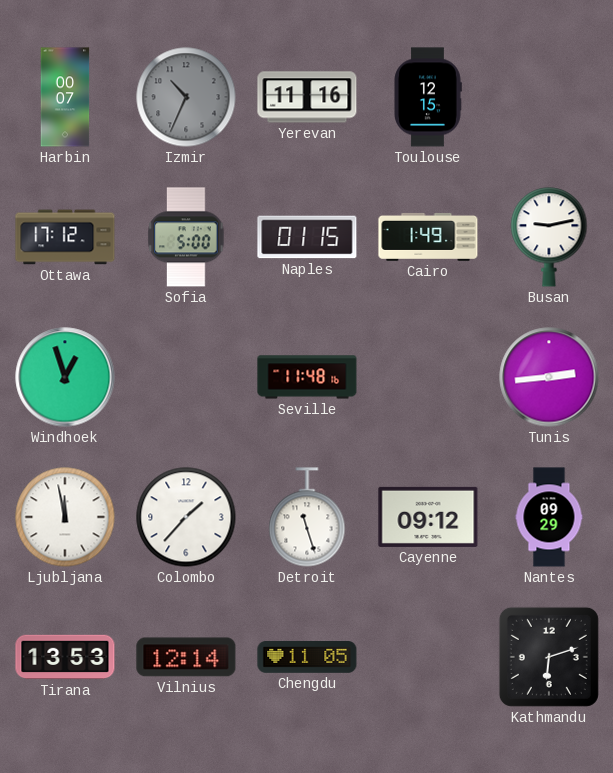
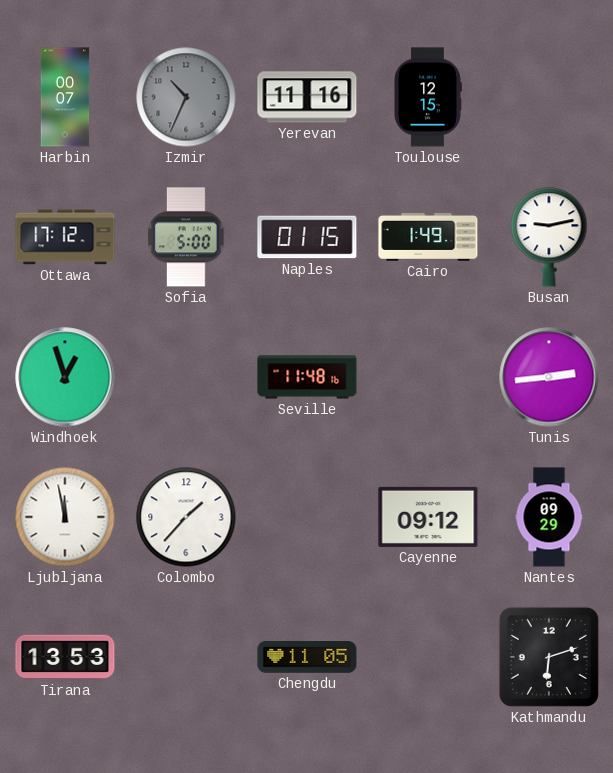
Detroit: 11:27 -> none (307, 517)
Vilnius: 12:14 -> none (186, 657)
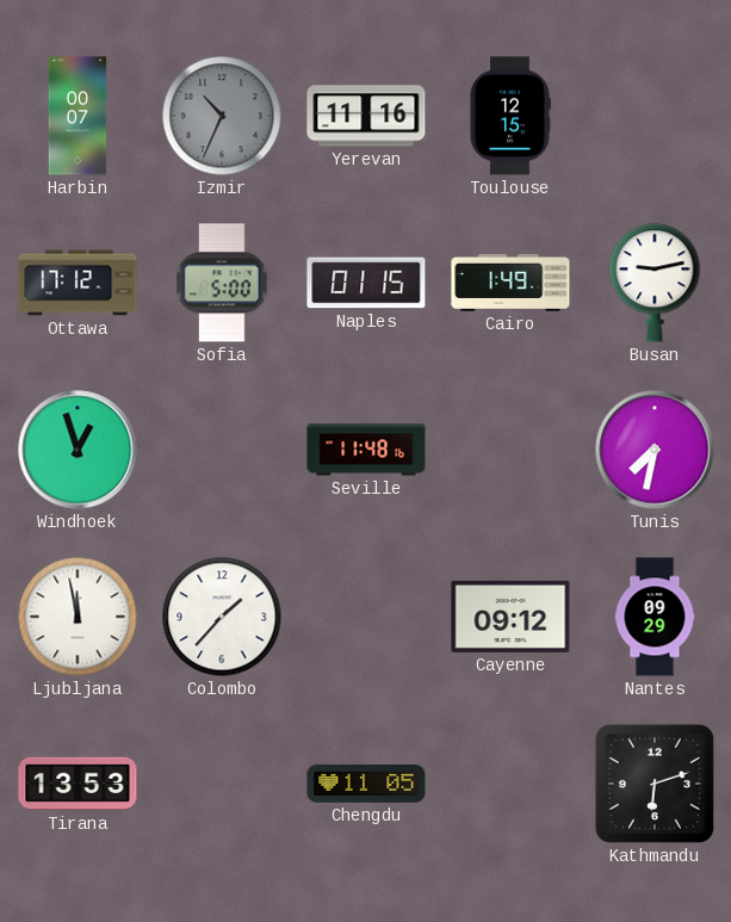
Tunis: 2:44 -> 7:32 (655, 450)
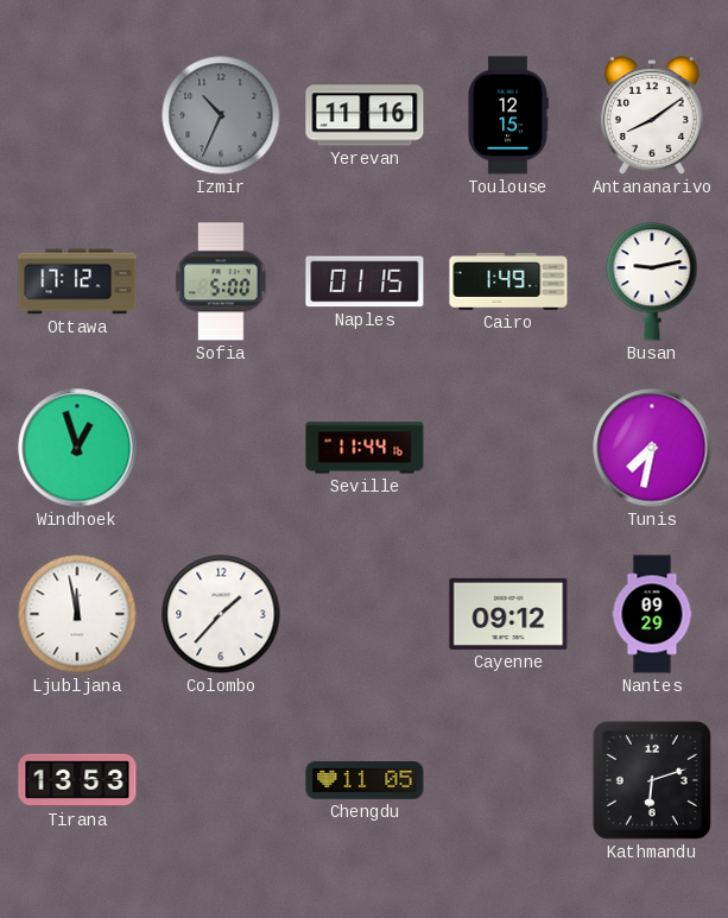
Harbin: 00:07 -> none (78, 116)
Antananarivo: none -> 8:09 (652, 115)
Seville: 11:48 -> 11:44 (365, 448)
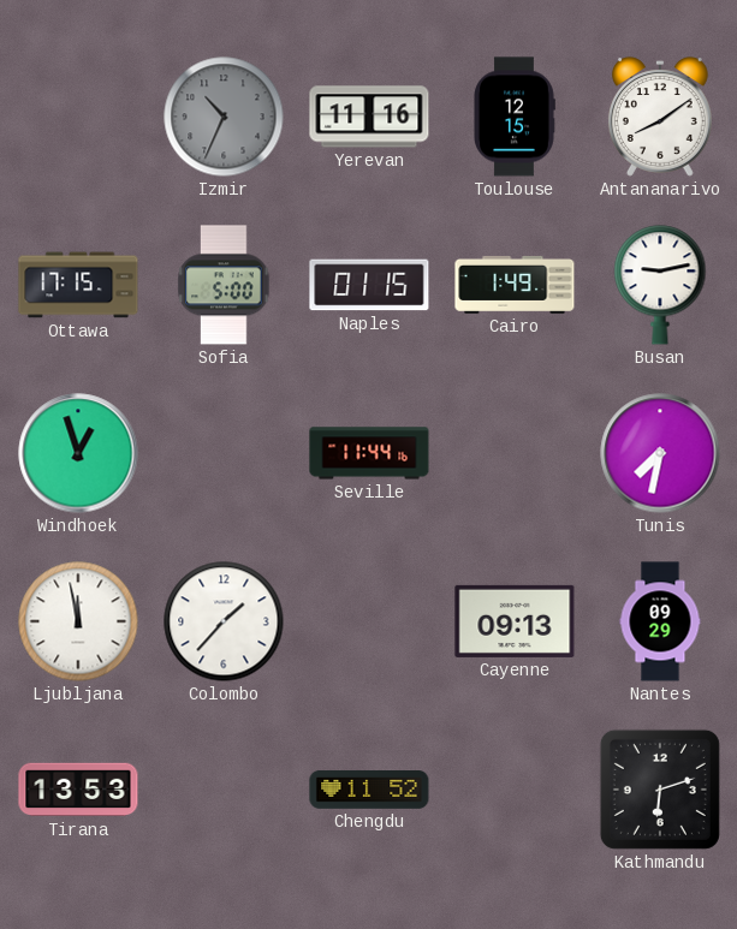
Ottawa: 17:12 -> 17:15 (78, 285)
Cayenne: 09:12 -> 09:13 (515, 621)
Chengdu: 11:05 -> 11:52 (369, 791)
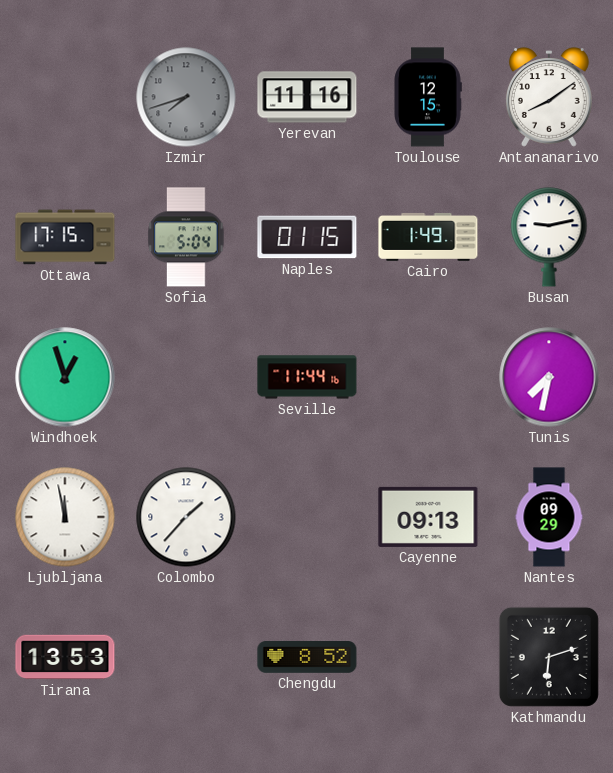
Izmir: 10:34 -> 7:42 (186, 97)
Sofia: 5:00 -> 5:04 (186, 237)
Chengdu: 11:52 -> 8:52 (307, 658)
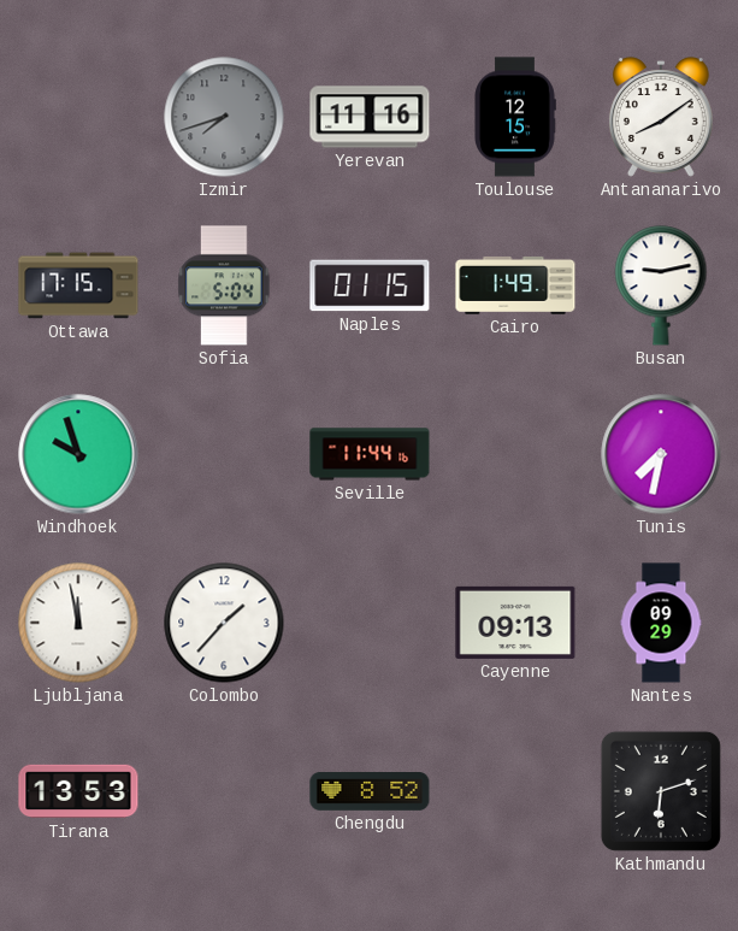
Windhoek: 12:57 -> 9:57 (78, 454)
